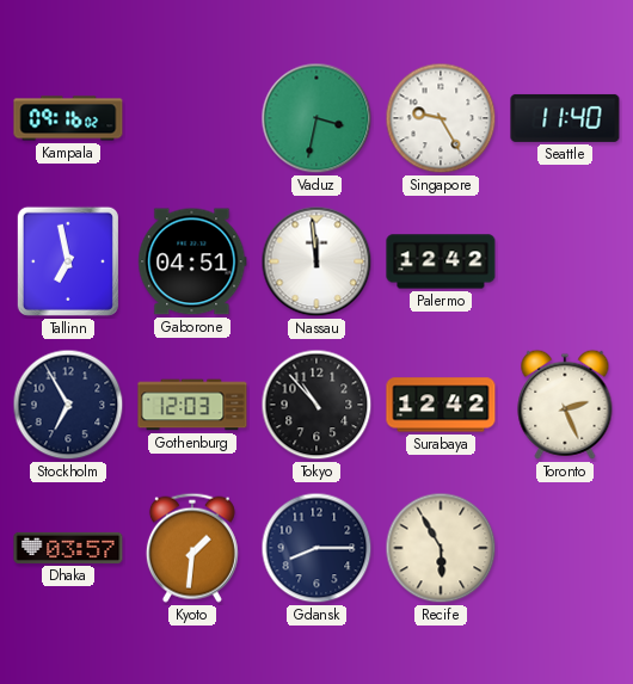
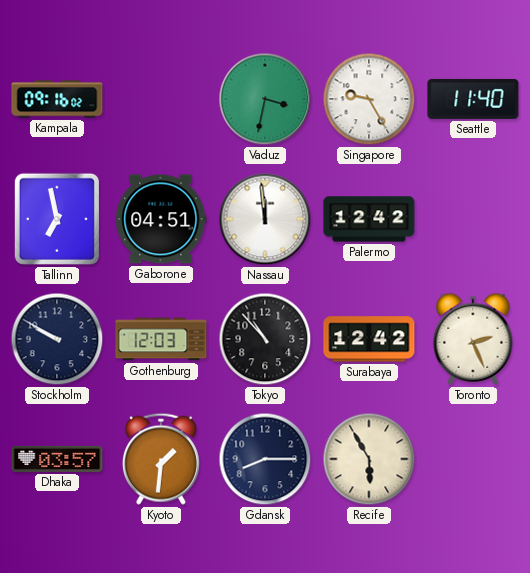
Stockholm: 6:55 -> 9:50 (57, 339)
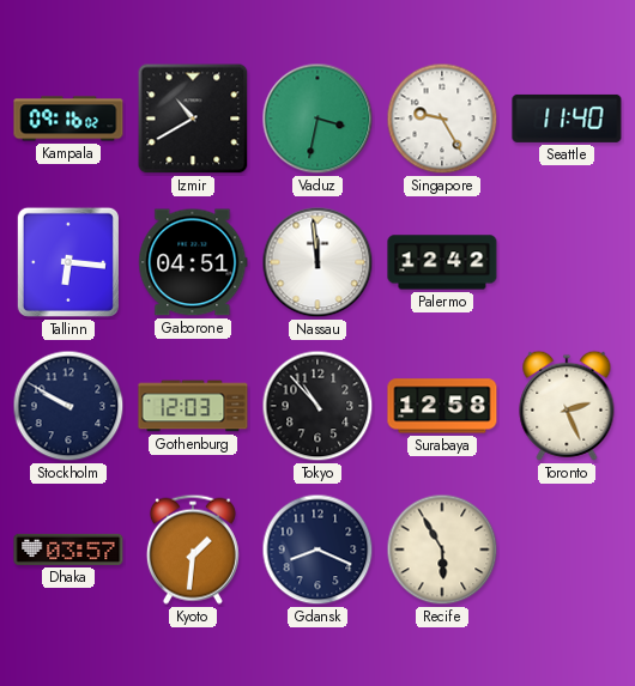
Izmir: none -> 10:40 (193, 119)
Tallinn: 6:58 -> 6:16 (68, 262)
Surabaya: 12:42 -> 12:58 (442, 406)
Gdansk: 8:15 -> 8:19 (317, 550)
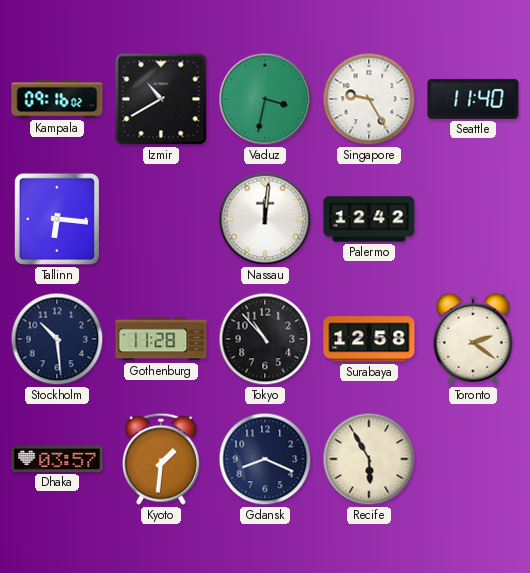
Gaborone: 04:51 -> none (193, 262)
Nassau: 11:59 -> 12:01 (265, 219)
Stockholm: 9:50 -> 10:29 (57, 339)
Gothenburg: 12:03 -> 11:28 (161, 339)
Toronto: 2:26 -> 2:21 (473, 339)
